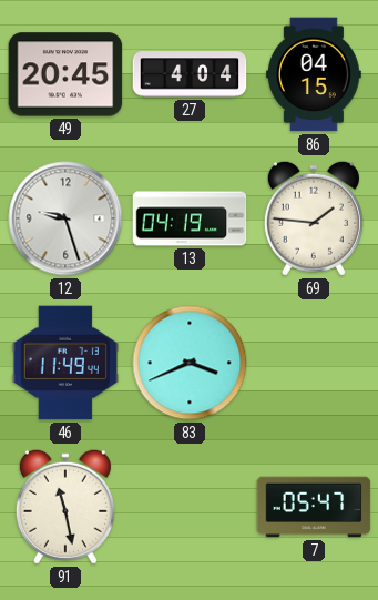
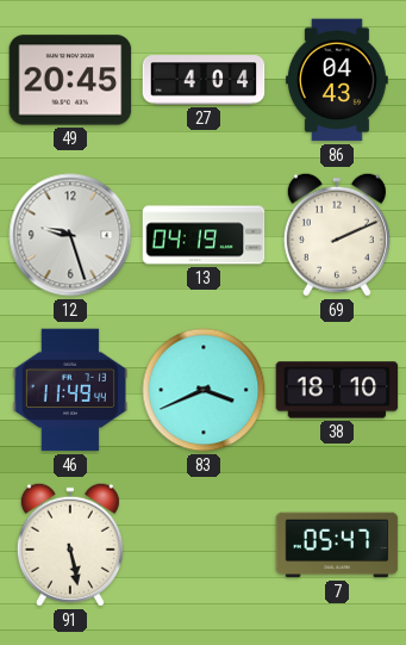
86: 04:15 -> 04:43 (337, 80)
69: 1:46 -> 2:11 (337, 235)
38: none -> 18:10 (337, 390)
91: 11:28 -> 5:28 (70, 545)
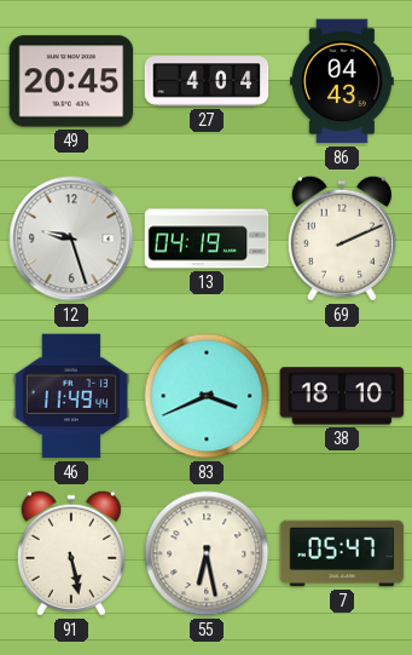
55: none -> 6:28 (207, 553)
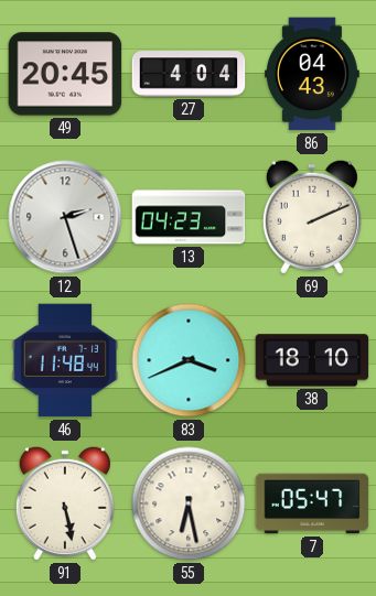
12: 9:27 -> 2:27 (65, 217)
13: 04:19 -> 04:23 (189, 217)
46: 11:49 -> 11:48 (65, 360)
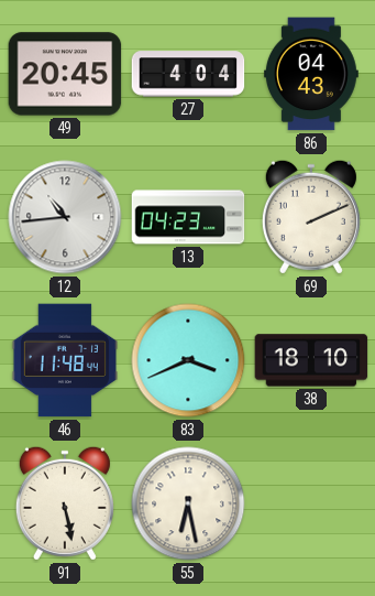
12: 2:27 -> 10:44 (65, 217)
7: 05:47 -> none (312, 503)
